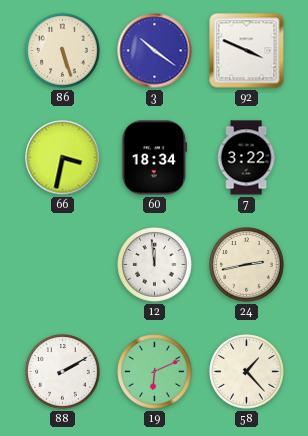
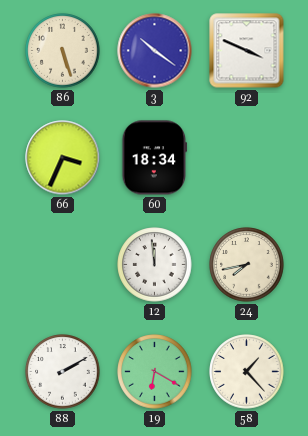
66: 3:32 -> 3:34 (63, 158)
7: 3:22 -> none (246, 158)
24: 2:43 -> 7:43 (247, 265)
19: 6:11 -> 6:20 (155, 372)
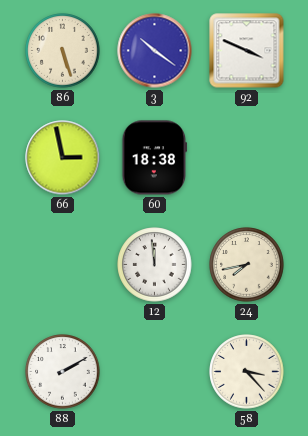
66: 3:34 -> 2:58 (63, 158)
60: 18:34 -> 18:38 (155, 158)
19: 6:20 -> none (155, 372)
58: 1:23 -> 3:23 (247, 372)
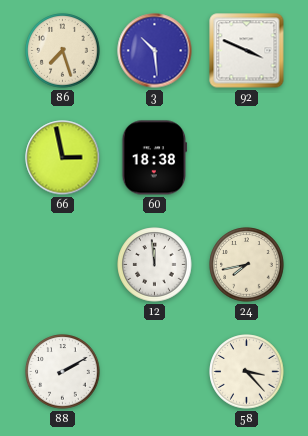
86: 5:27 -> 7:27 (63, 51)
3: 10:21 -> 10:29 (155, 51)
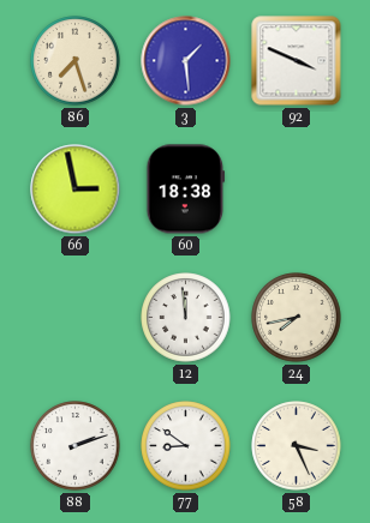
3: 10:29 -> 1:29 (186, 61)
88: 2:10 -> 2:12 (76, 446)
77: none -> 8:51 (186, 446)
58: 3:23 -> 3:26 (297, 446)
